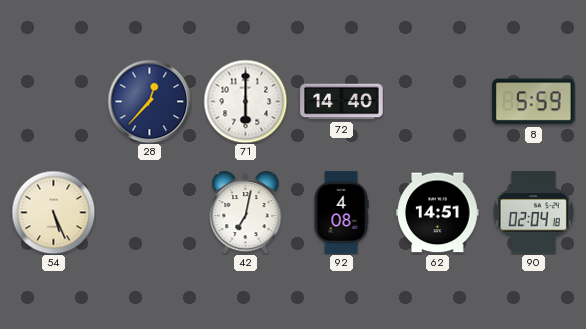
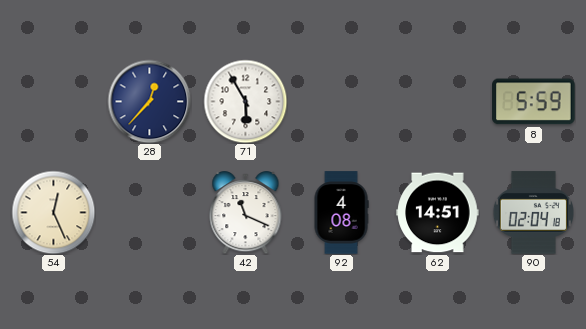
71: 6:00 -> 5:55 (245, 101)
72: 14:40 -> none (342, 102)
54: 5:26 -> 12:26 (53, 212)
42: 7:02 -> 11:19 (246, 213)
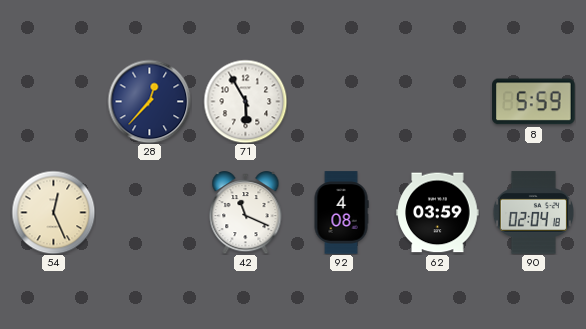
62: 14:51 -> 03:59 (438, 213)
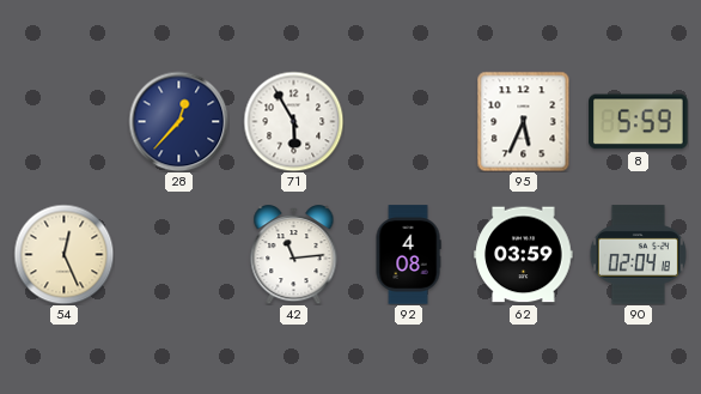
95: none -> 5:34 (524, 121)
42: 11:19 -> 11:14 (294, 255)
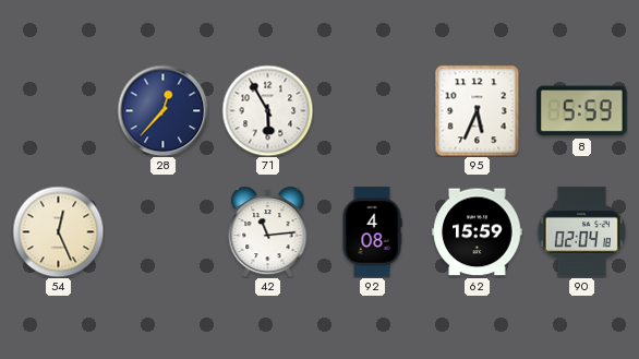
62: 03:59 -> 15:59 (478, 232)
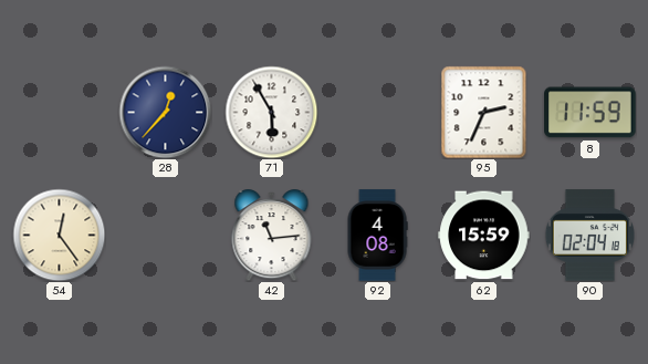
95: 5:34 -> 2:34 (484, 112)
8: 5:59 -> 11:59 (590, 113)
54: 12:26 -> 12:24 (59, 235)
